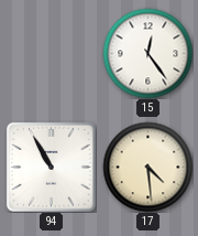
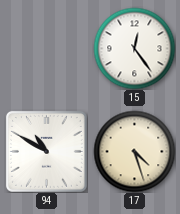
94: 10:55 -> 10:50 (46, 151)
17: 4:29 -> 4:27 (134, 151)
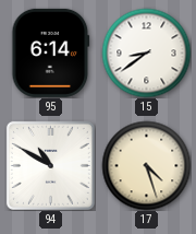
95: none -> 6:14 (51, 52)
15: 12:24 -> 8:39 (146, 52)
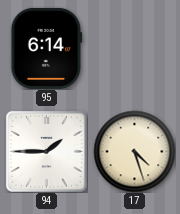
15: 8:39 -> none (146, 52)
94: 10:50 -> 1:45 (46, 151)
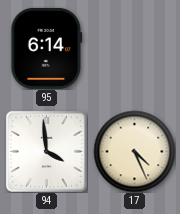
94: 1:45 -> 3:59 (46, 151)
17: 4:27 -> 4:26 (134, 151)
